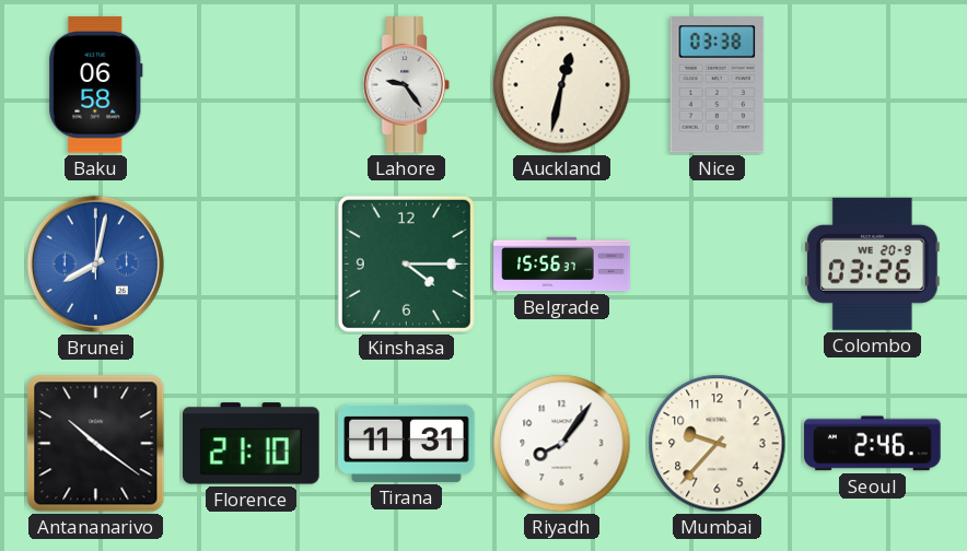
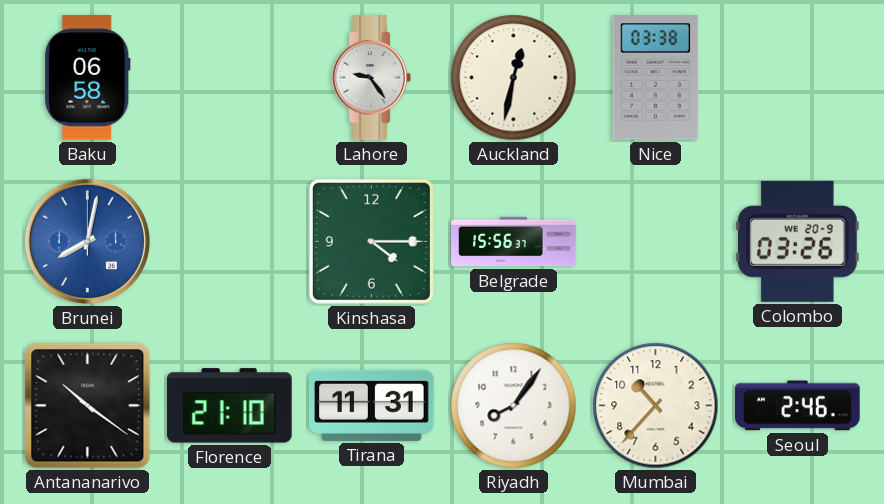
Mumbai: 9:37 -> 10:37 (656, 406)
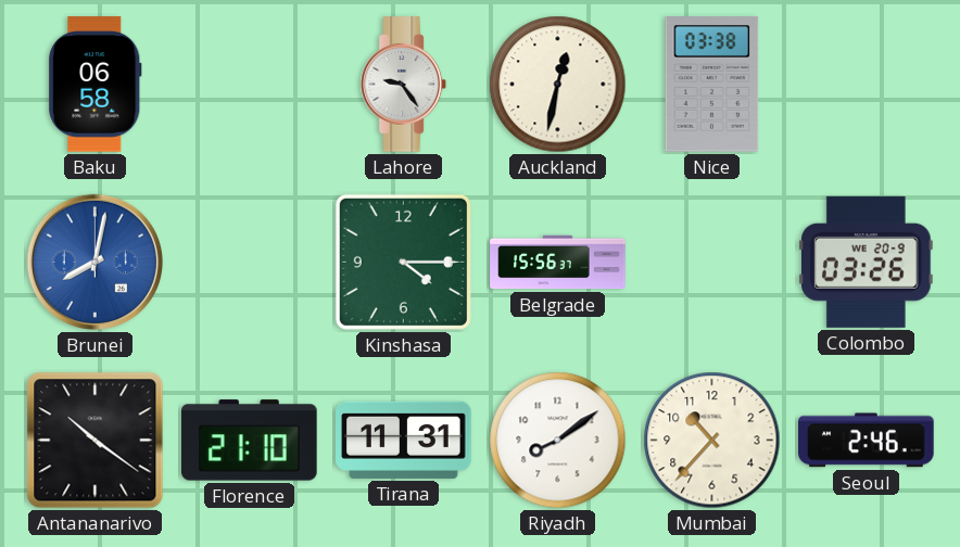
Riyadh: 8:06 -> 8:09 (558, 441)
